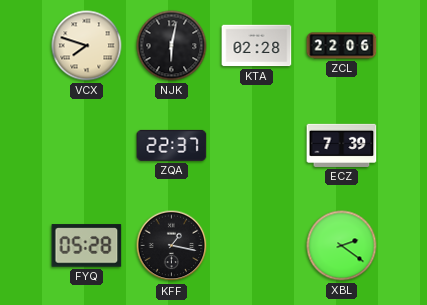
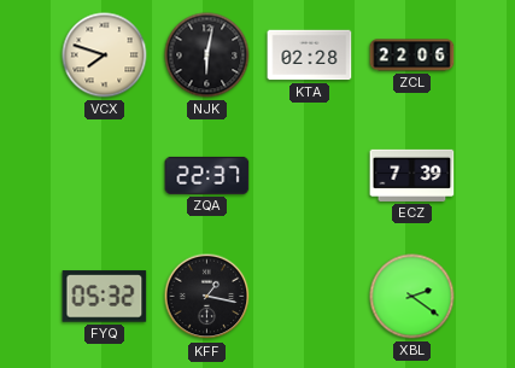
FYQ: 05:28 -> 05:32 (105, 297)
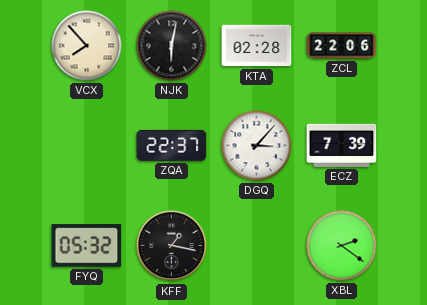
VCX: 7:48 -> 7:53 (87, 46)
DGQ: none -> 3:07 (257, 146)
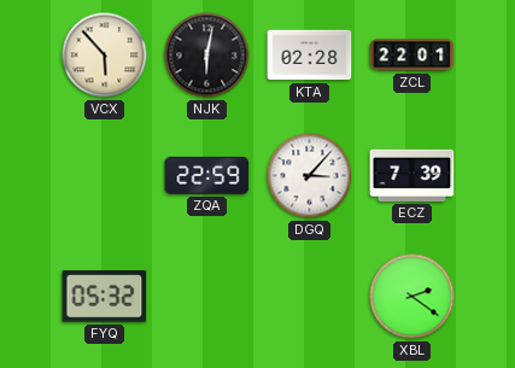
VCX: 7:53 -> 5:53 (105, 56)
ZCL: 22:06 -> 22:01 (412, 56)
ZQA: 22:37 -> 22:59 (207, 175)
KFF: 1:17 -> none (172, 246)
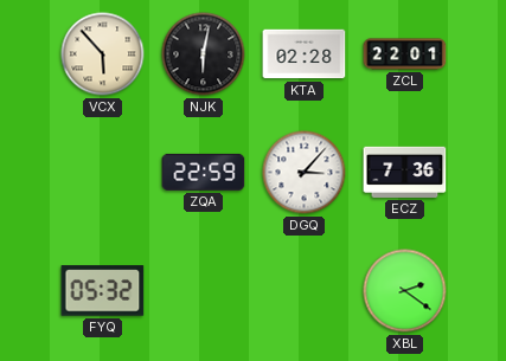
ECZ: 7:39 -> 7:36 (405, 172)
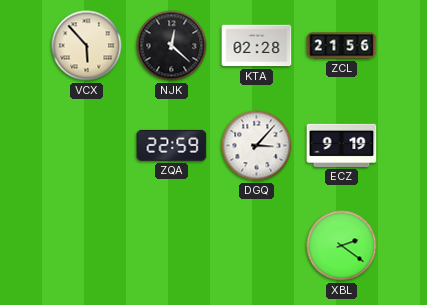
NJK: 6:02 -> 12:22 (172, 46)
ZCL: 22:01 -> 21:56 (342, 46)
ECZ: 7:36 -> 9:19 (342, 145)
FYQ: 05:32 -> none (103, 291)
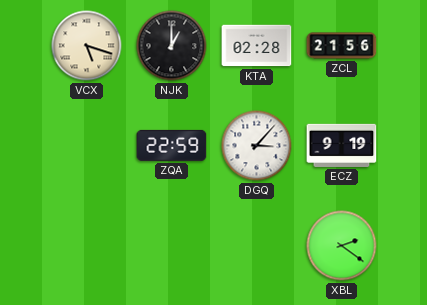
VCX: 5:53 -> 5:18 (87, 46)
NJK: 12:22 -> 1:00 (172, 46)
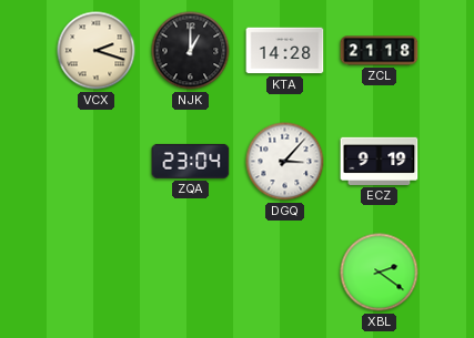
VCX: 5:18 -> 2:18 (97, 51)
KTA: 02:28 -> 14:28 (285, 51)
ZCL: 21:56 -> 21:18 (380, 51)
ZQA: 22:59 -> 23:04 (191, 161)
